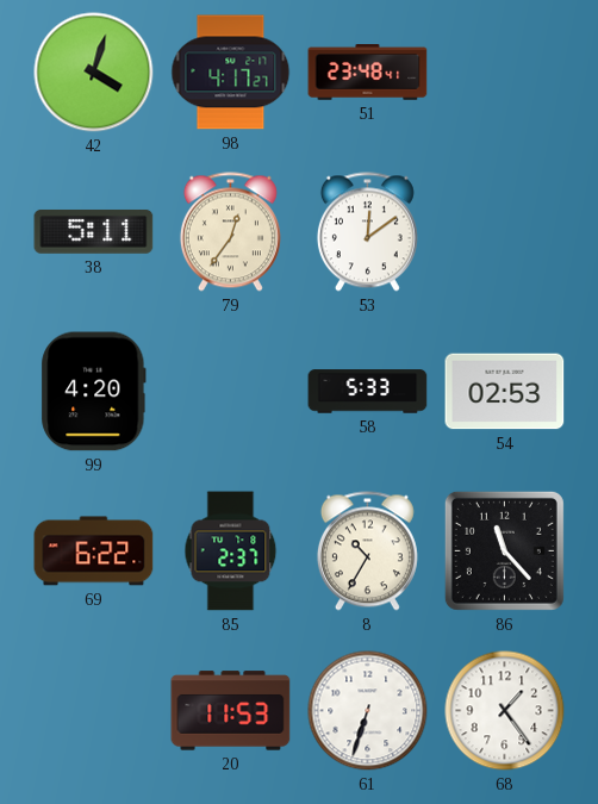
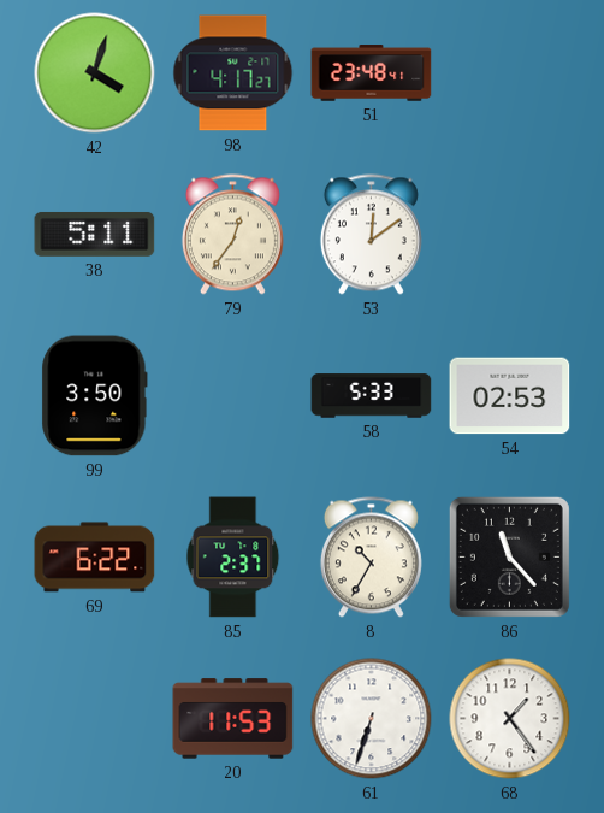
99: 4:20 -> 3:50 (95, 396)
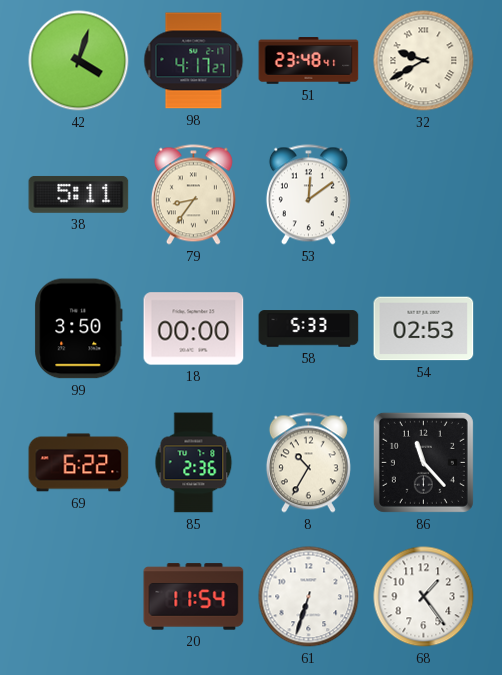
32: none -> 9:40 (424, 61)
79: 12:36 -> 8:36 (193, 195)
18: none -> 00:00 (194, 329)
85: 2:37 -> 2:36 (194, 463)
20: 11:53 -> 11:54 (194, 597)
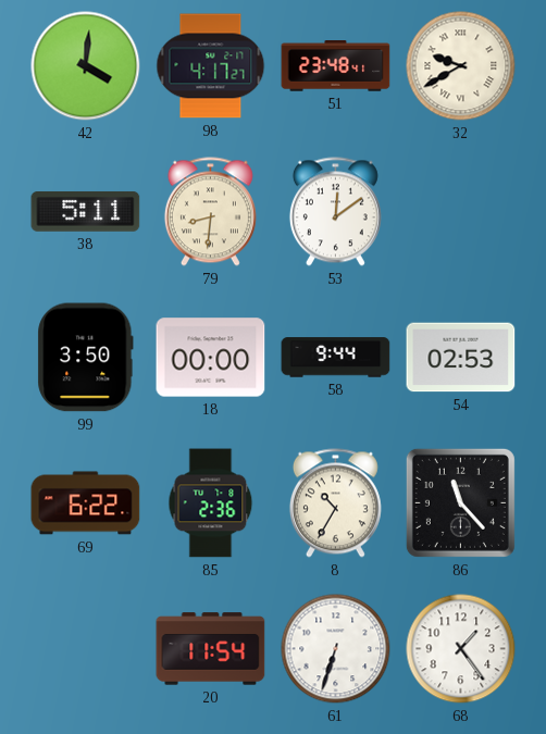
42: 4:03 -> 4:01 (86, 66)
79: 8:36 -> 8:31 (210, 212)
58: 5:33 -> 9:44 (336, 358)
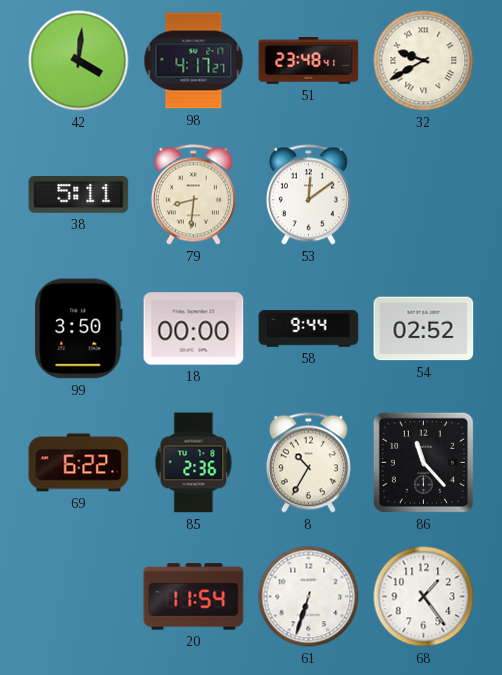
54: 02:53 -> 02:52 (424, 329)
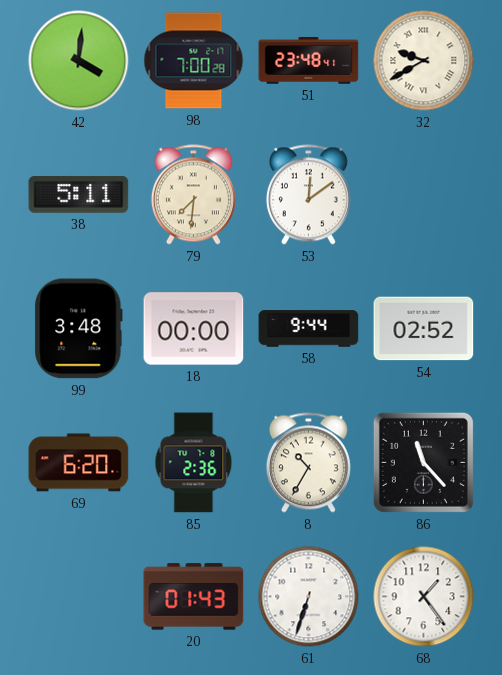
98: 4:17 -> 7:00 (194, 61)
79: 8:31 -> 7:31 (193, 195)
99: 3:50 -> 3:48 (79, 329)
69: 6:22 -> 6:20 (79, 463)
20: 11:54 -> 01:43 (194, 597)
